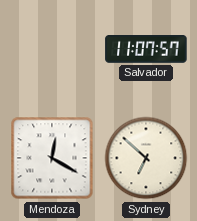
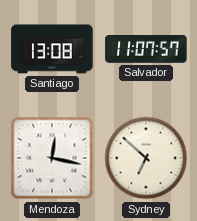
Santiago: none -> 13:08 (52, 49)
Mendoza: 12:20 -> 12:17 (52, 158)
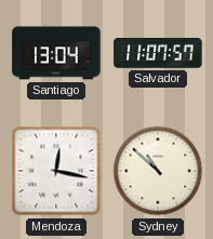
Santiago: 13:08 -> 13:04 (56, 53)
Sydney: 6:52 -> 10:52 (158, 171)
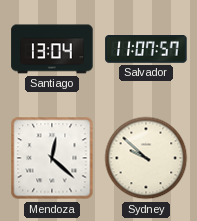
Mendoza: 12:17 -> 12:22 (52, 158)
Sydney: 10:52 -> 9:52 (146, 158)
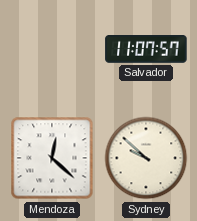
Santiago: 13:04 -> none (52, 49)
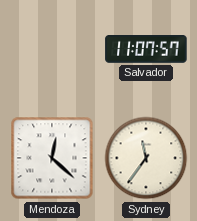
Sydney: 9:52 -> 11:36 (146, 158)
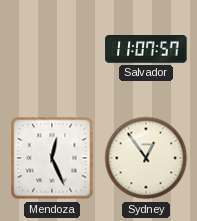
Mendoza: 12:22 -> 12:26 (52, 158)
Sydney: 11:36 -> 12:54 (146, 158)
